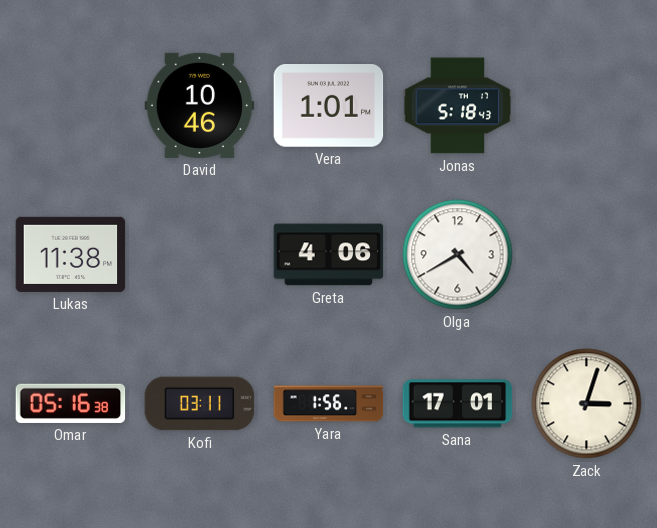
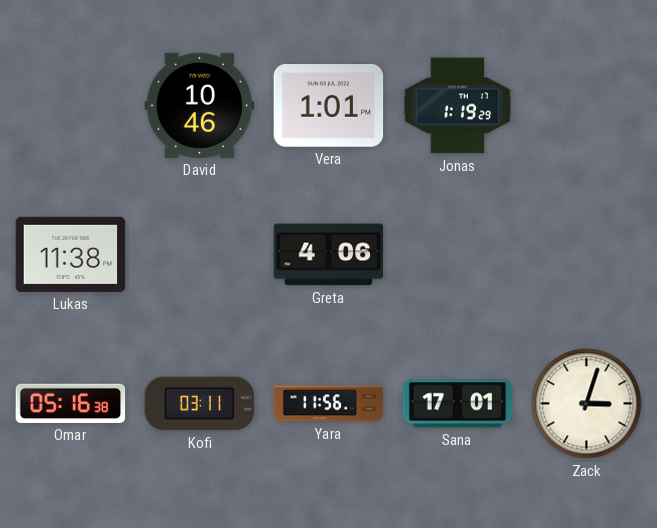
Jonas: 5:18 -> 1:19 (458, 106)
Olga: 4:40 -> none (458, 255)
Yara: 1:56 -> 11:56 (329, 404)
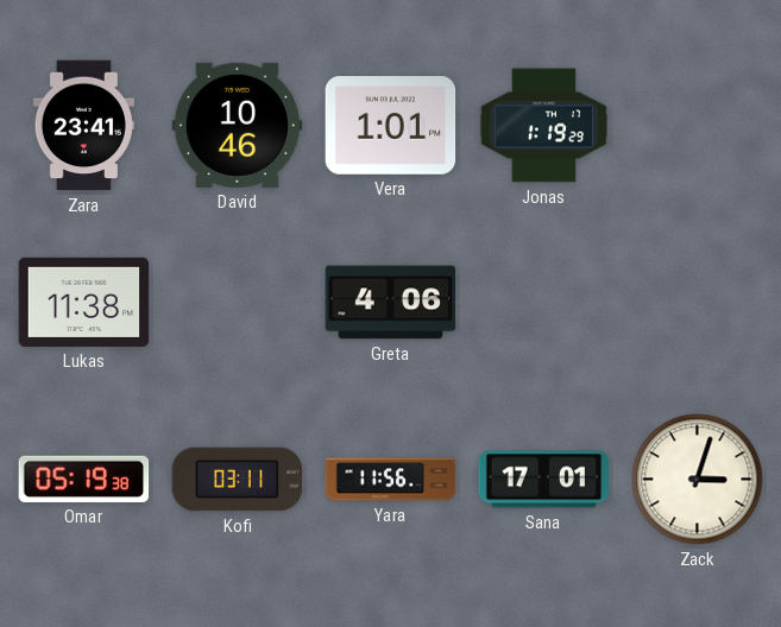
Zara: none -> 23:41 (83, 126)
Omar: 05:16 -> 05:19 (84, 479)
